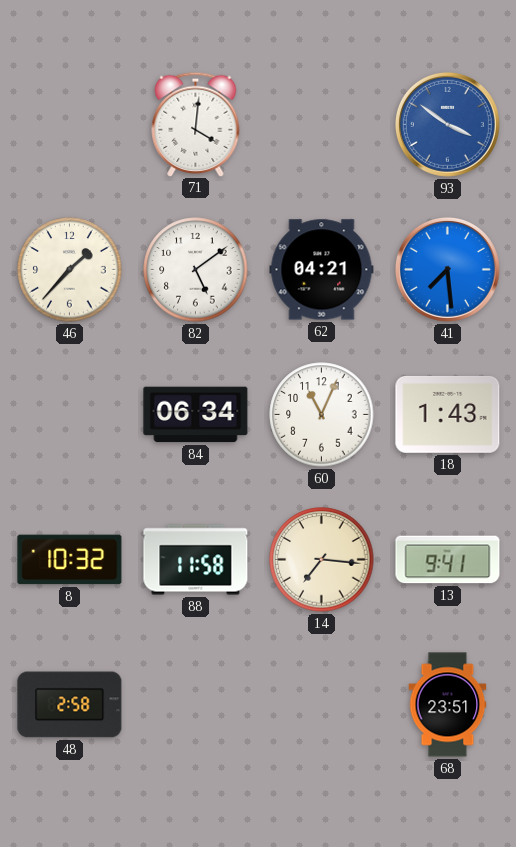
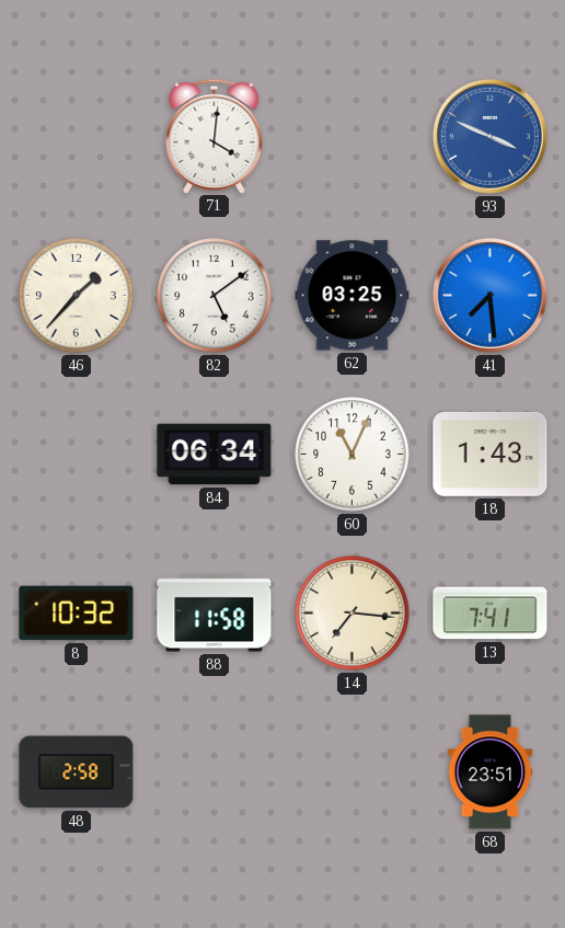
93: 3:51 -> 3:49 (489, 136)
62: 04:21 -> 03:25 (353, 296)
13: 9:41 -> 7:41 (491, 614)
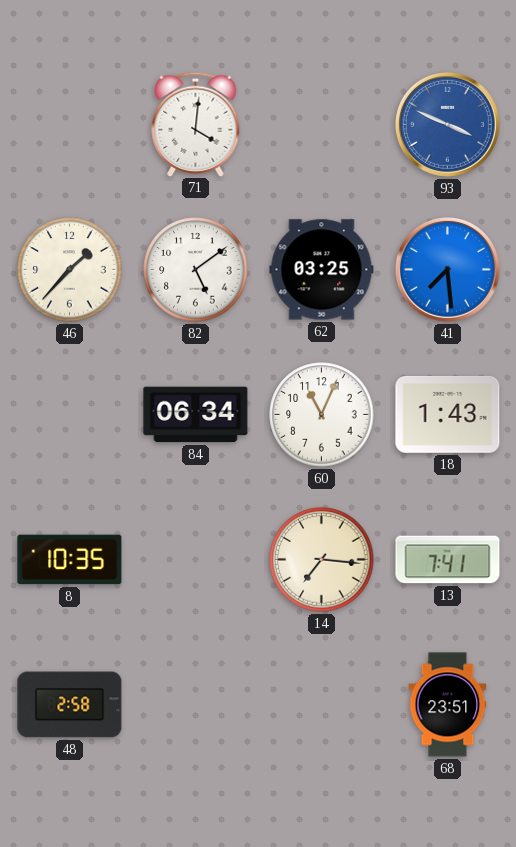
8: 10:32 -> 10:35 (70, 560)
88: 11:58 -> none (215, 614)
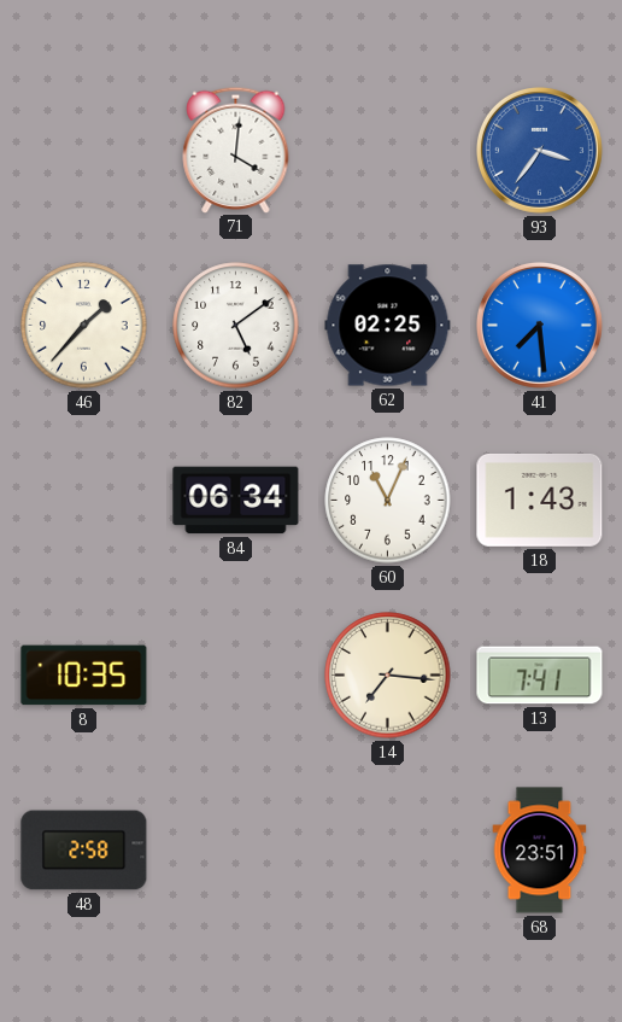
93: 3:49 -> 3:36 (539, 150)
62: 03:25 -> 02:25 (388, 326)
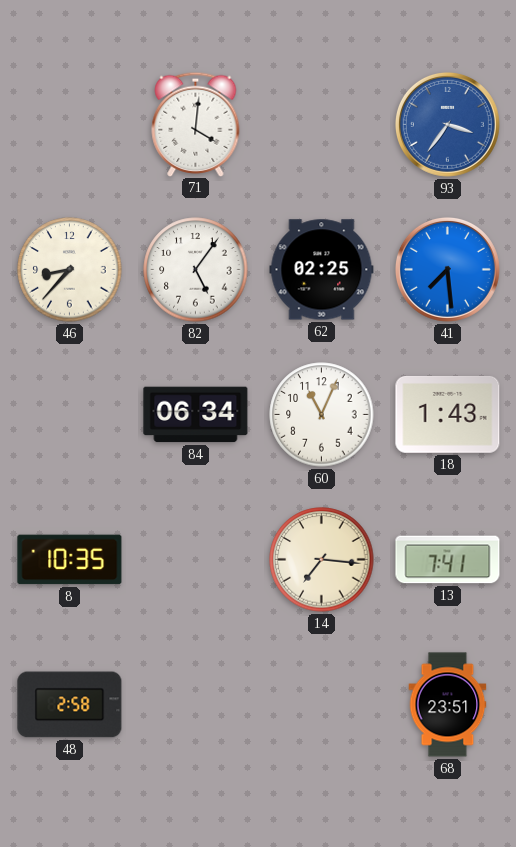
46: 1:37 -> 8:37 (70, 270)
82: 5:09 -> 5:06 (196, 270)
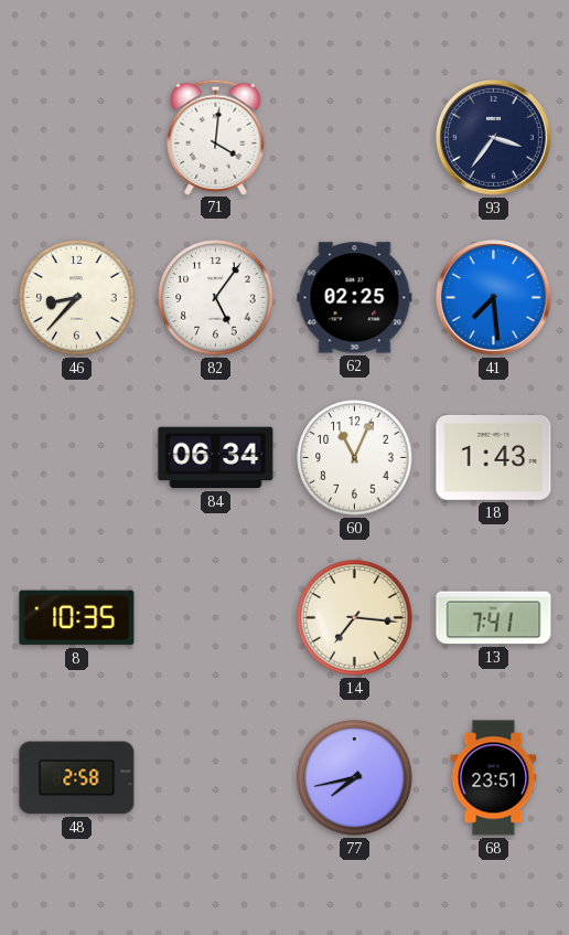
93 dial: blue -> navy (493, 137)
77: none -> 7:43 (355, 778)
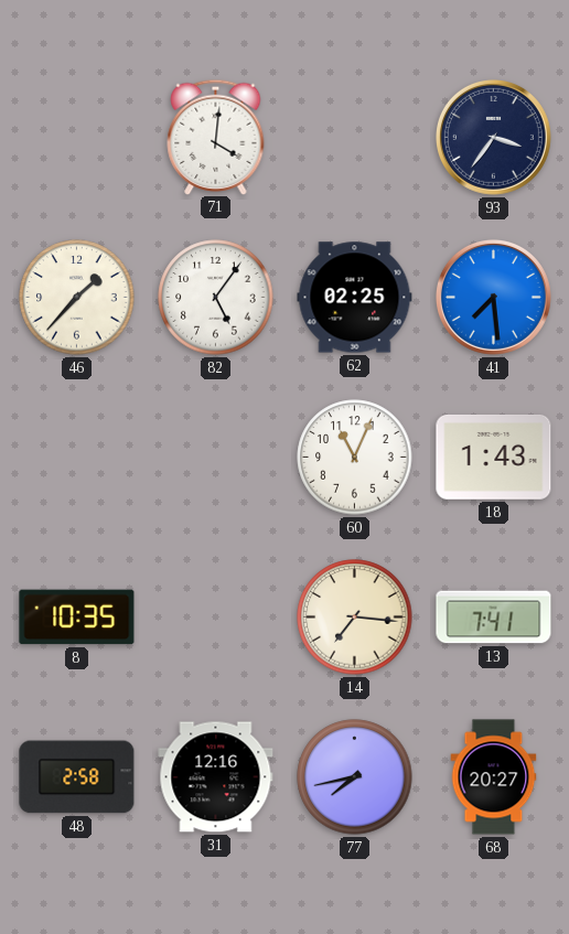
46: 8:37 -> 1:37 (77, 298)
84: 06:34 -> none (216, 458)
31: none -> 12:16 (216, 777)
68: 23:51 -> 20:27 (494, 777)
